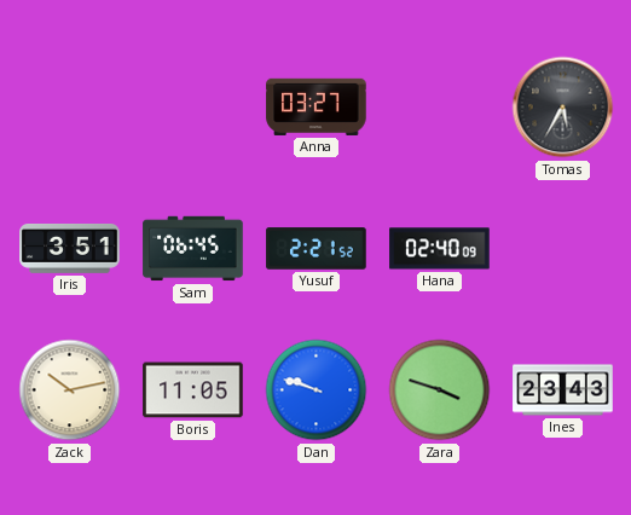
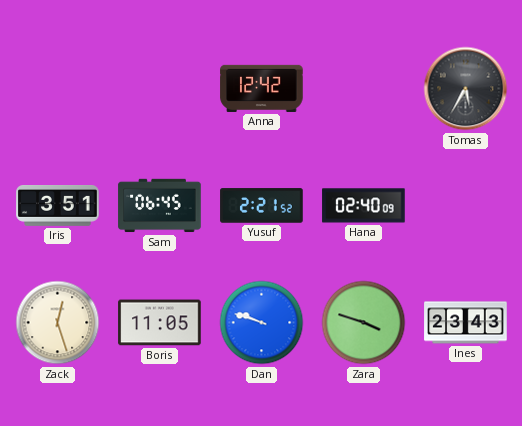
Anna: 03:27 -> 12:42 (262, 88)
Zack: 10:13 -> 12:27 (58, 323)
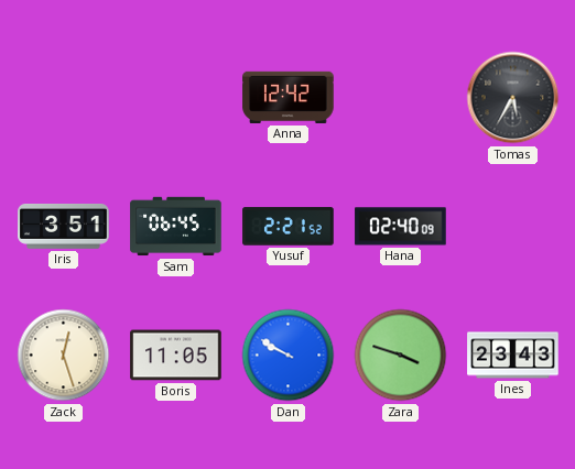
Dan: 9:48 -> 9:50 (289, 356)
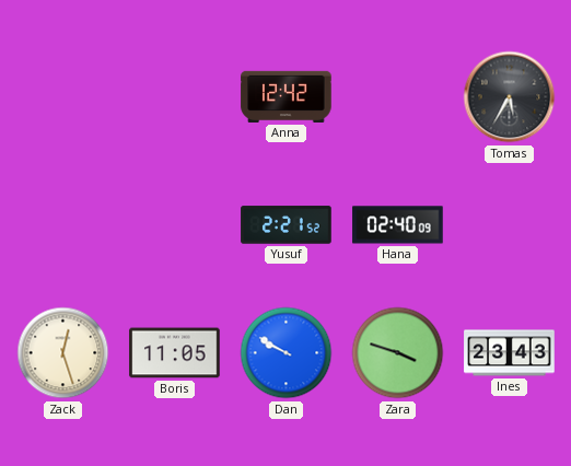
Iris: 3:51 -> none (64, 227)
Sam: 06:45 -> none (176, 227)
